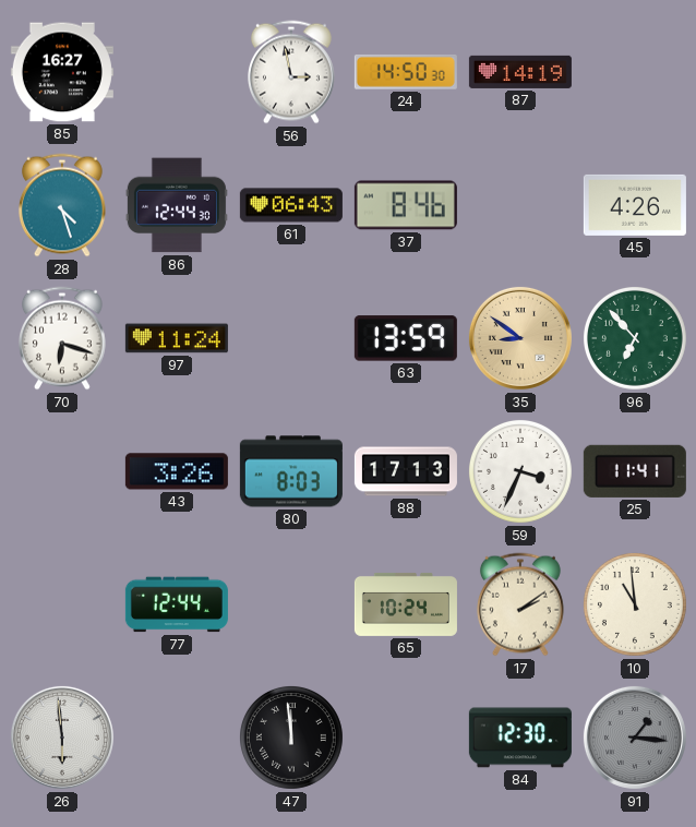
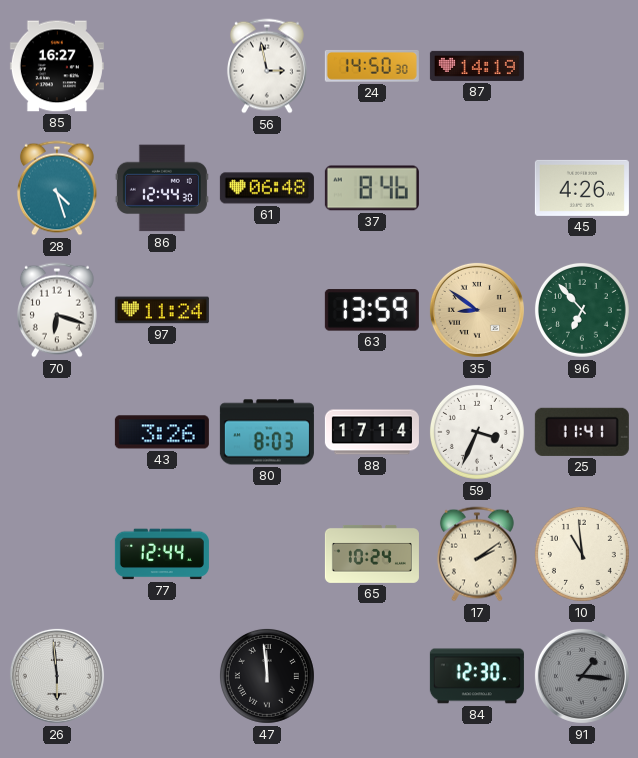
61: 06:43 -> 06:48 (267, 188)
88: 17:13 -> 17:14 (372, 432)
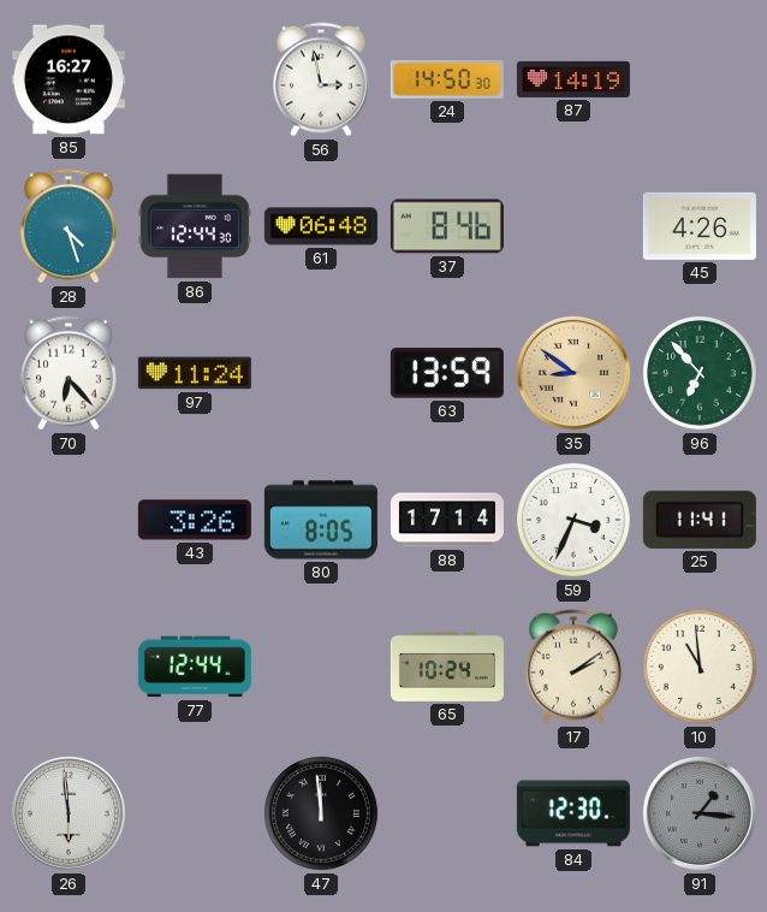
70: 6:18 -> 6:23 (69, 373)
80: 8:03 -> 8:05 (321, 520)
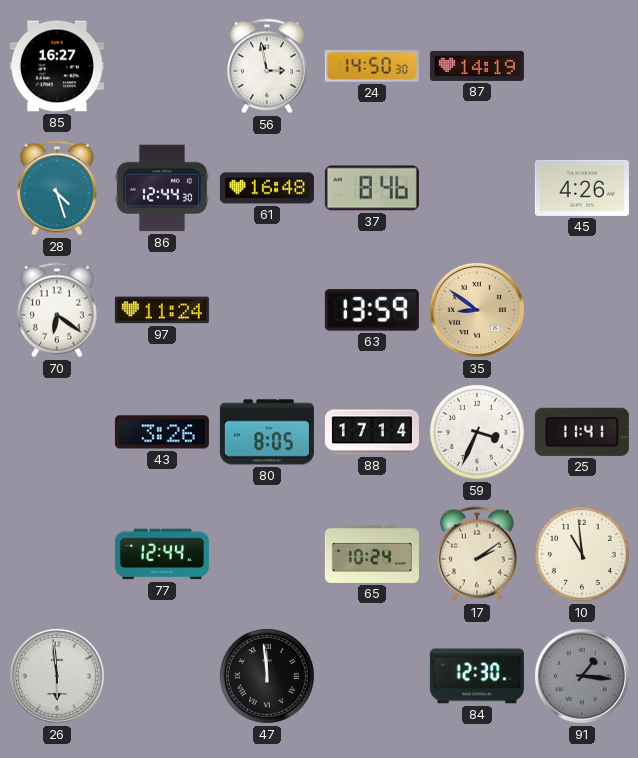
61: 06:48 -> 16:48 (267, 188)
70: 6:23 -> 6:21 (57, 310)
96: 6:53 -> none (700, 373)
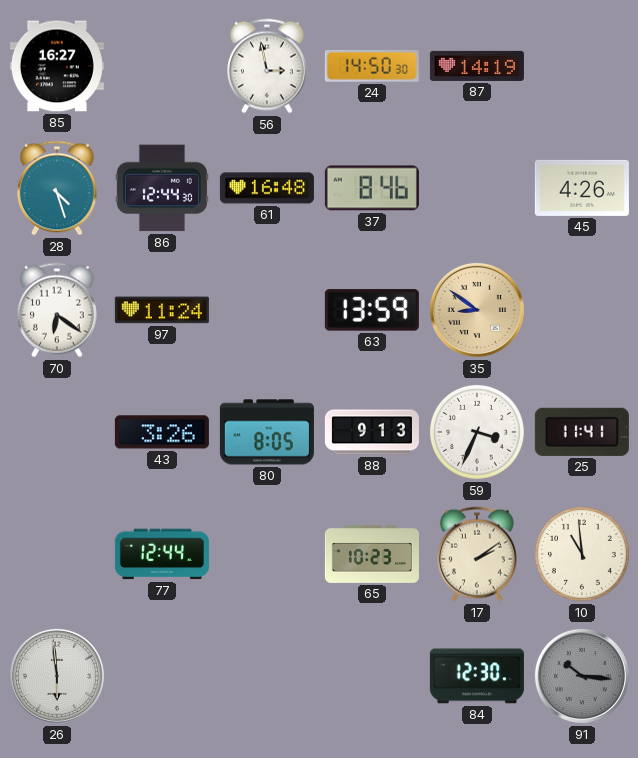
88: 17:14 -> 9:13 (372, 432)
65: 10:24 -> 10:23 (372, 554)
47: 11:59 -> none (267, 676)
91: 1:16 -> 10:16 (582, 676)
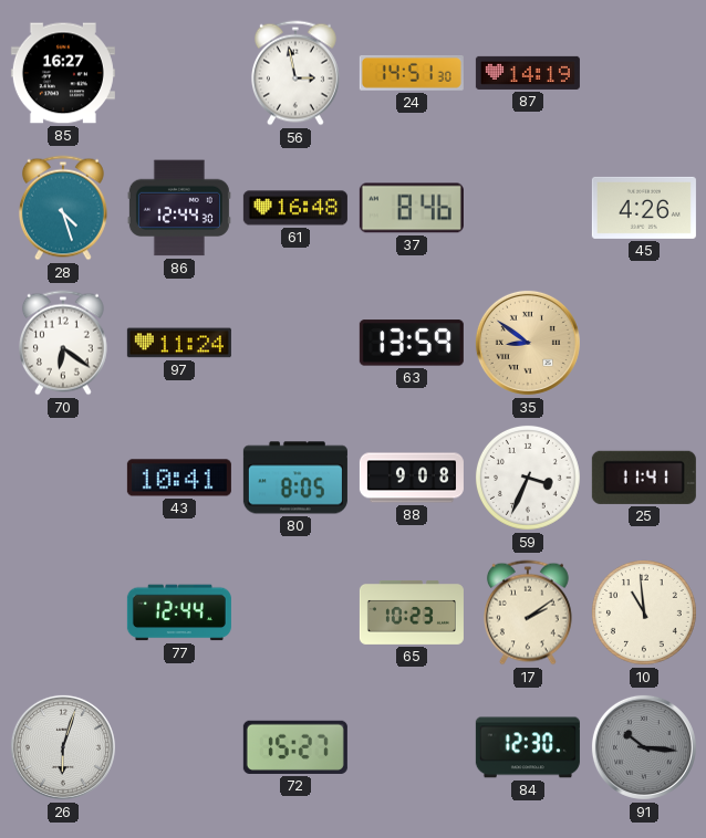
24: 14:50 -> 14:51 (412, 73)
43: 3:26 -> 10:41 (179, 478)
88: 9:13 -> 9:08 (412, 478)
26: 5:59 -> 6:03 (63, 747)
72: none -> 15:27 (295, 747)
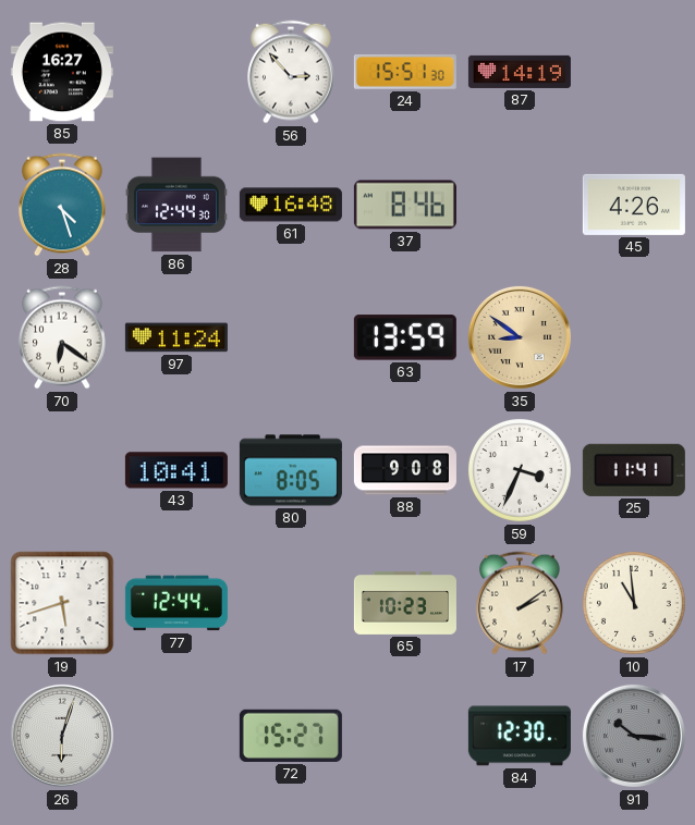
56: 2:58 -> 2:53 (291, 72)
24: 14:51 -> 15:51 (405, 72)
19: none -> 5:42 (62, 603)
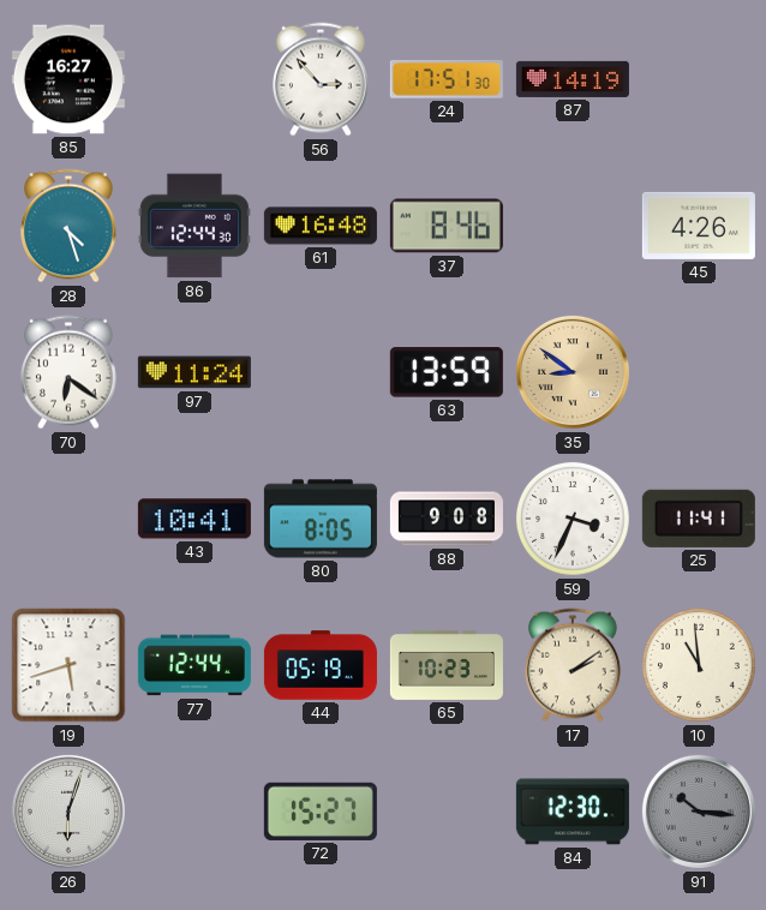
24: 15:51 -> 17:51 (447, 79)
44: none -> 05:19 (321, 665)
